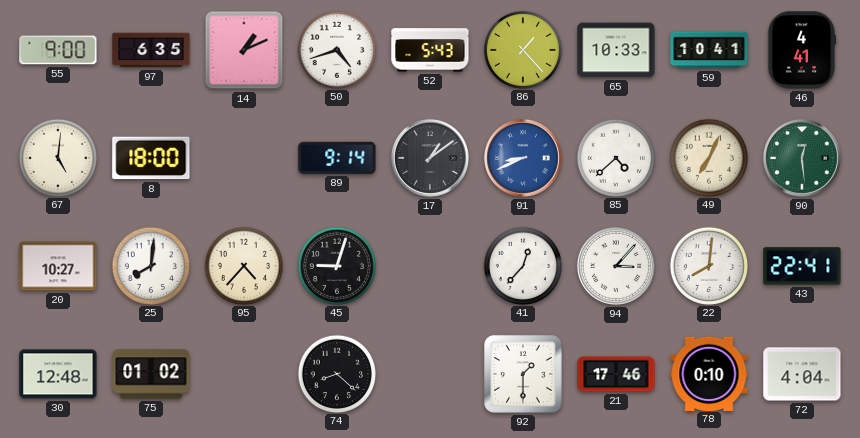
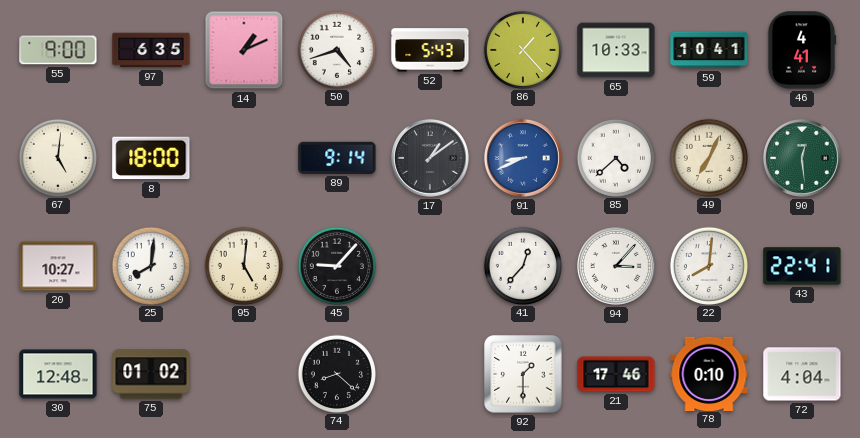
95: 4:37 -> 5:01 (243, 265)
45: 9:03 -> 9:07 (336, 265)
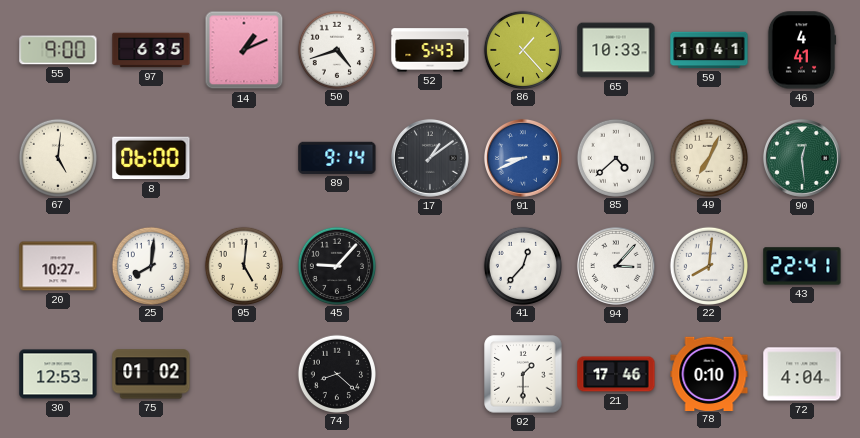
8: 18:00 -> 06:00 (151, 158)
30: 12:48 -> 12:53 (58, 374)
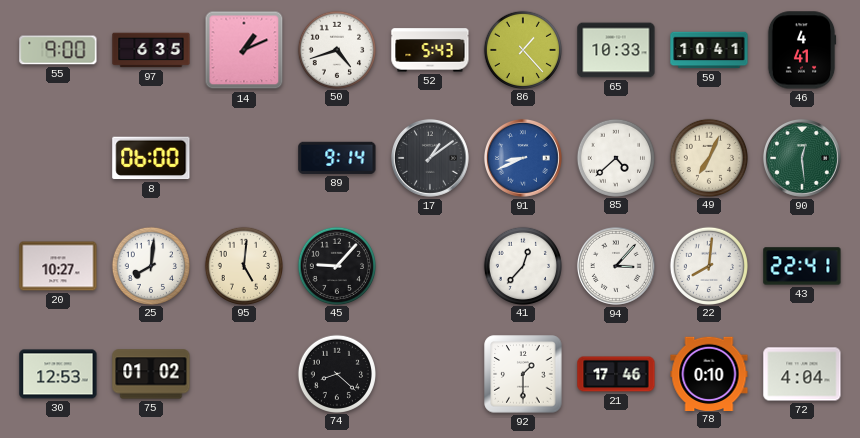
67: 5:01 -> none (57, 157)
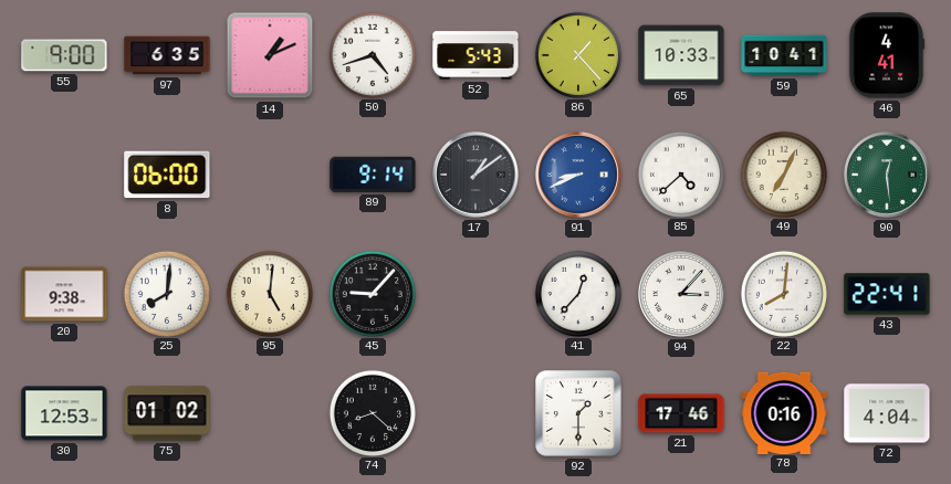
20: 10:27 -> 9:38 (64, 294)
78: 0:10 -> 0:16 (784, 412)
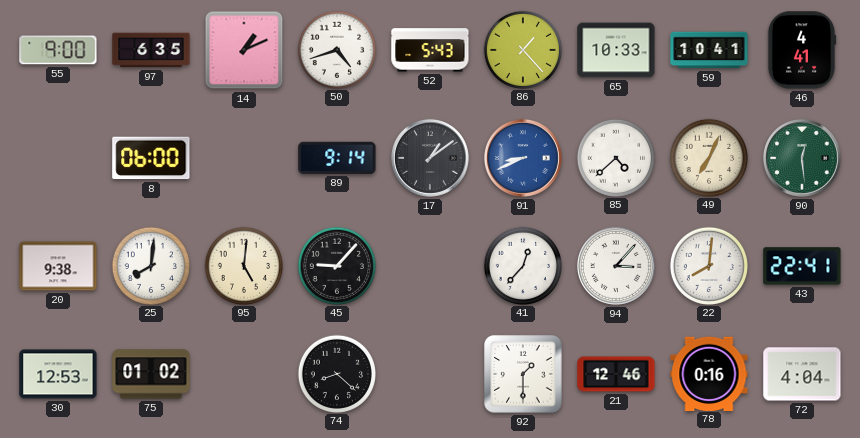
21: 17:46 -> 12:46 (616, 374)
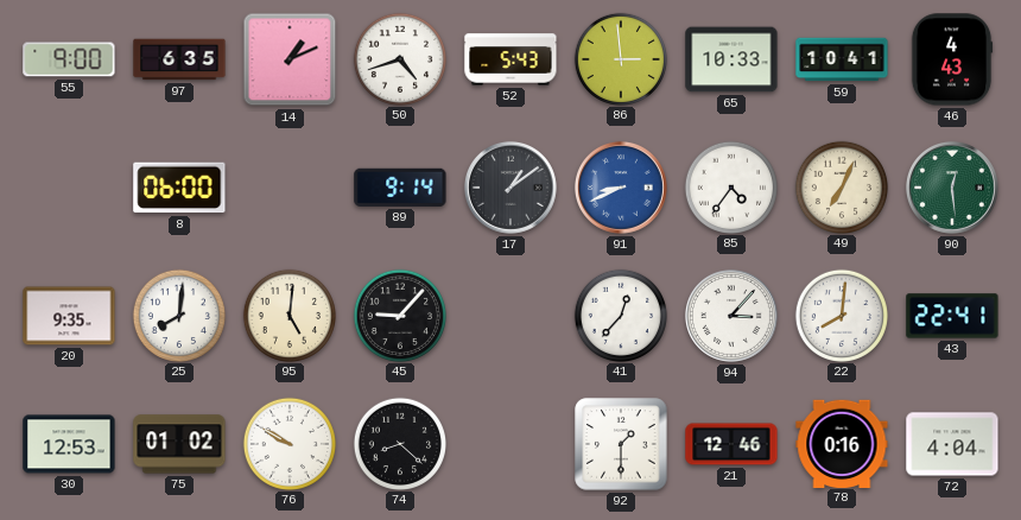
86: 1:23 -> 2:59 (620, 58)
46: 4:41 -> 4:43 (952, 59)
85: 4:38 -> 4:36 (730, 186)
20: 9:38 -> 9:35 (69, 316)
76: none -> 9:50 (288, 443)
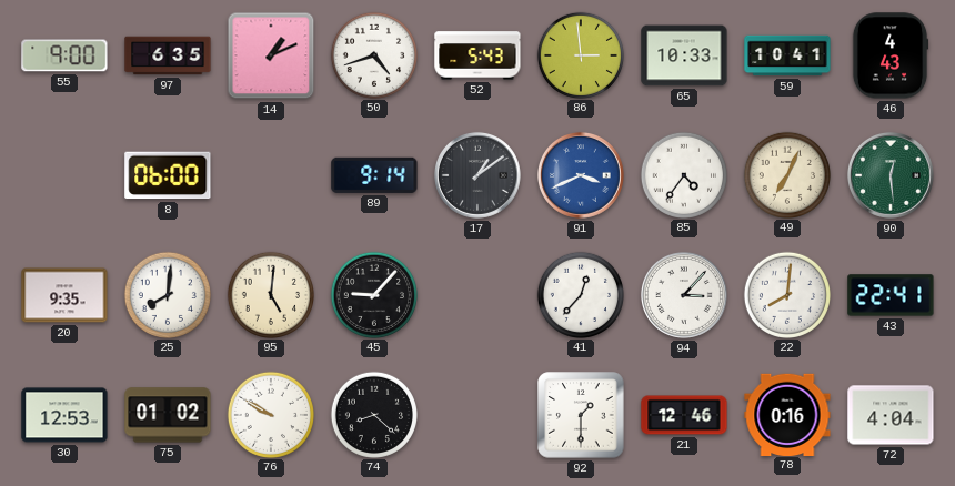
91: 8:41 -> 3:41 (581, 175)
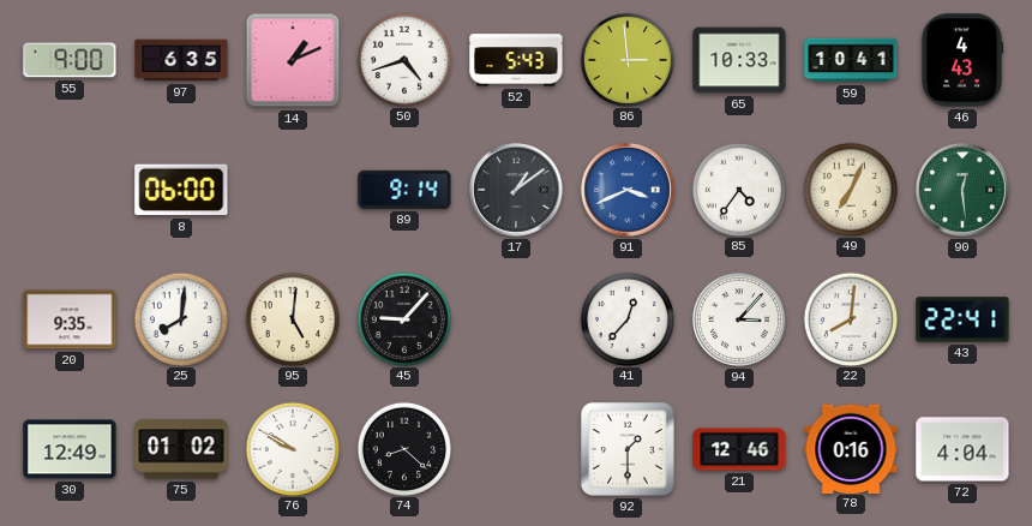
30: 12:53 -> 12:49 (70, 449)
